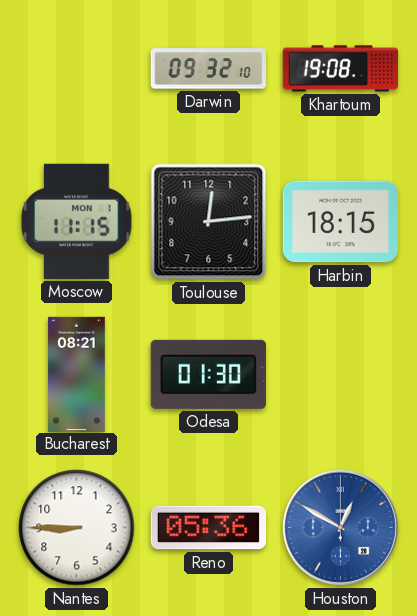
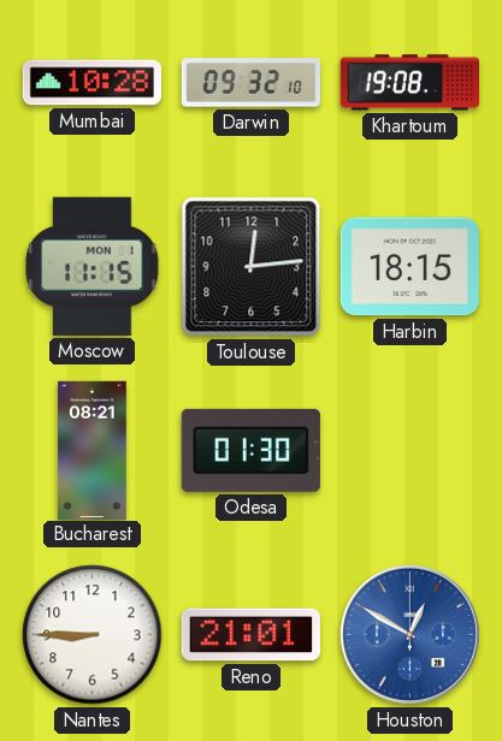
Mumbai: none -> 10:28 (91, 83)
Reno: 05:36 -> 21:01 (250, 635)
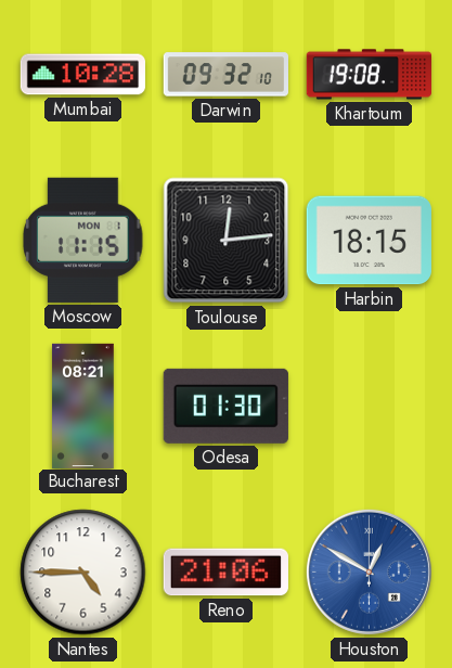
Nantes: 8:45 -> 4:45 (83, 573)
Reno: 21:01 -> 21:06 (225, 573)
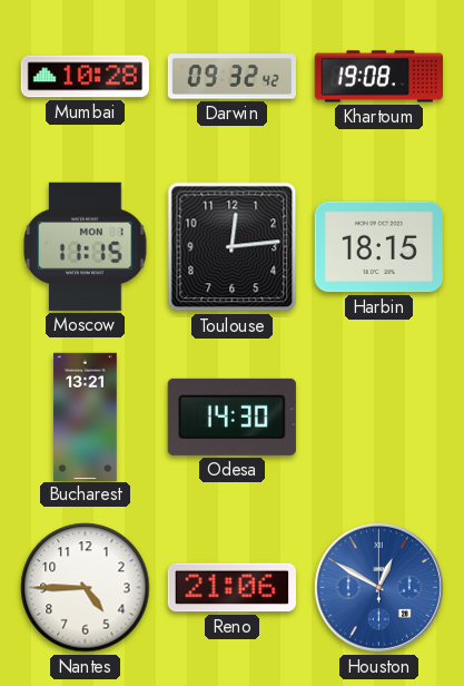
Darwin: 09:32:10 -> 09:32:42 (231, 77)
Bucharest: 08:21 -> 13:21 (86, 416)
Odesa: 01:30 -> 14:30 (231, 416)
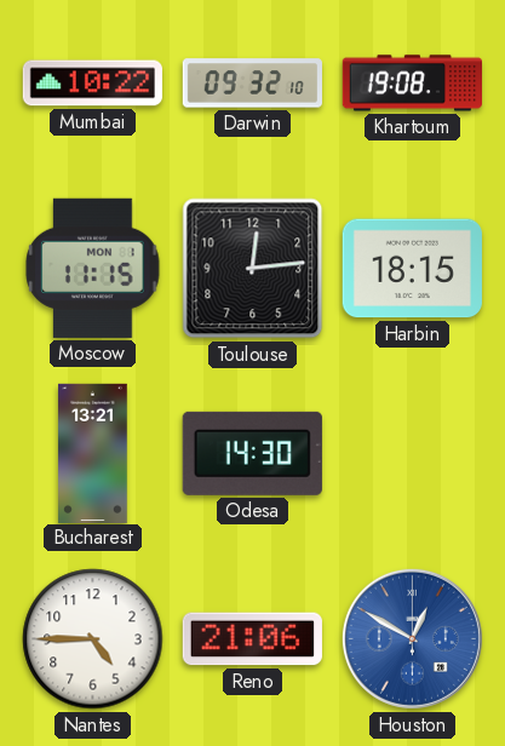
Mumbai: 10:28 -> 10:22 (92, 84)
Darwin: 09:32:42 -> 09:32:10 (252, 84)
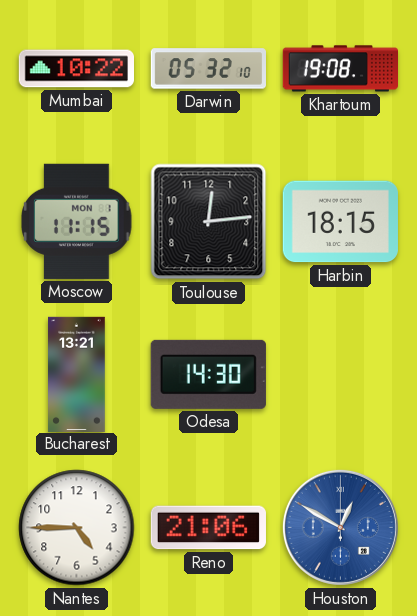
Darwin: 09:32 -> 05:32 (208, 69)
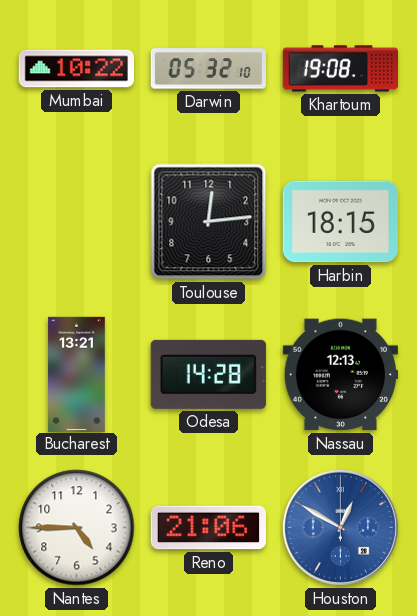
Moscow: 11:15 -> none (77, 221)
Odesa: 14:30 -> 14:28 (208, 374)
Nassau: none -> 12:13 (340, 375)
